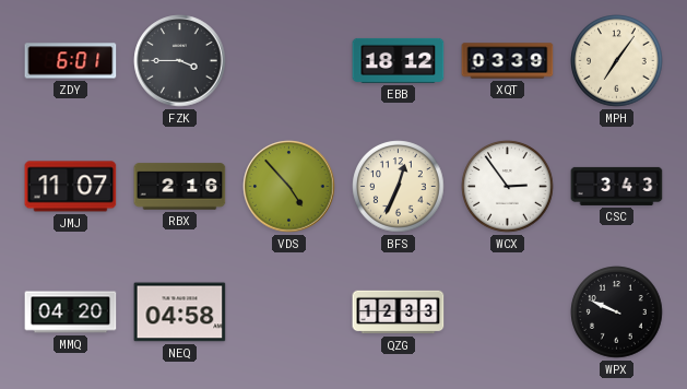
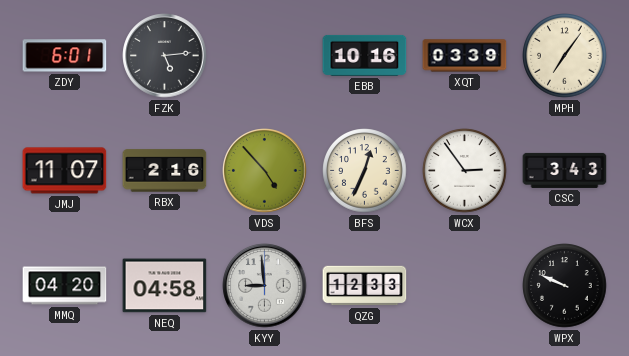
FZK: 3:45 -> 5:14 (165, 56)
EBB: 18:12 -> 10:16 (365, 55)
KYY: none -> 8:59 (265, 286)
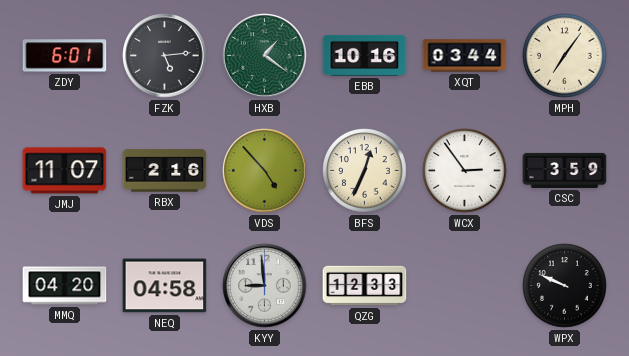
HXB: none -> 1:21 (265, 56)
XQT: 03:39 -> 03:44 (465, 56)
CSC: 3:43 -> 3:59 (565, 170)
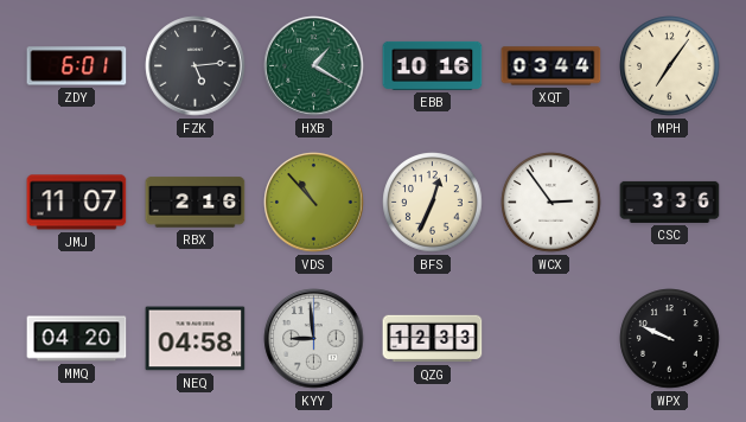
HXB: 1:21 -> 1:20 (314, 66)
VDS: 4:53 -> 10:53 (314, 203)
CSC: 3:59 -> 3:36 (670, 202)
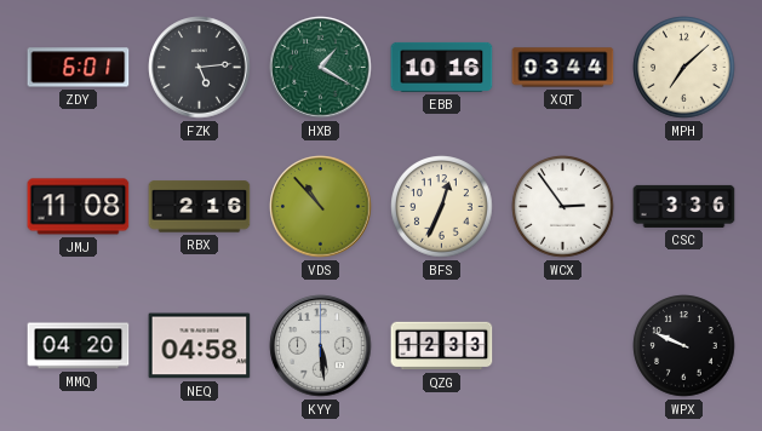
MPH: 7:06 -> 7:08 (684, 68)
JMJ: 11:07 -> 11:08 (79, 207)
KYY: 8:59 -> 5:29 (321, 346)
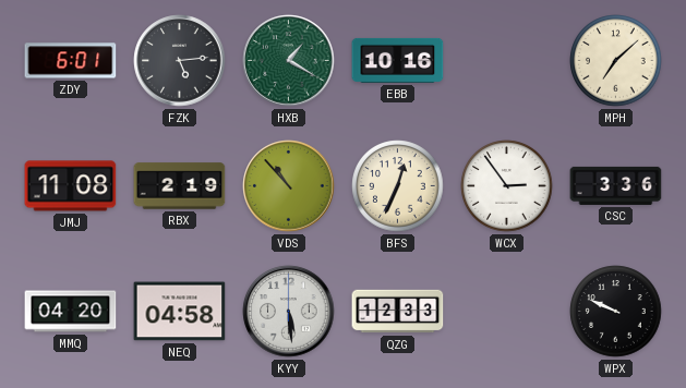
XQT: 03:44 -> none (563, 68)
RBX: 2:16 -> 2:19 (180, 186)
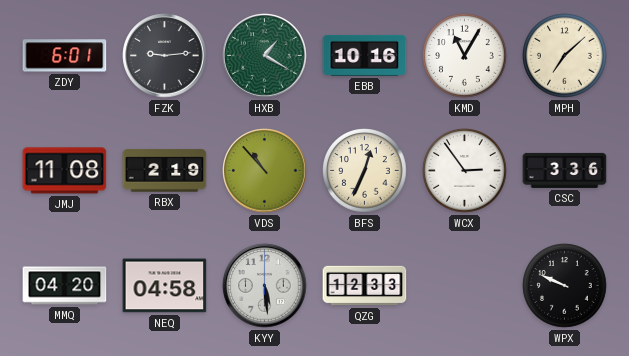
FZK: 5:14 -> 9:14 (165, 56)
KMD: none -> 11:05 (465, 56)
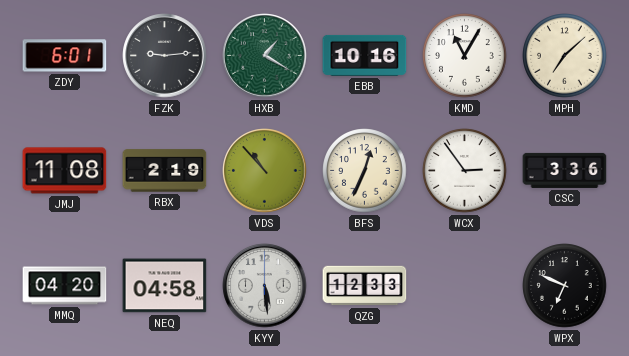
WPX: 9:49 -> 6:49 (565, 286)
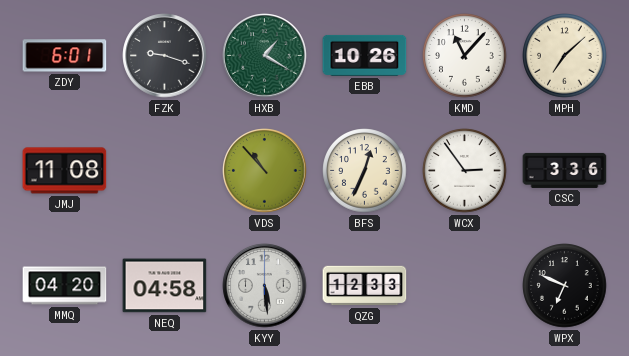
FZK: 9:14 -> 9:18 (165, 56)
EBB: 10:16 -> 10:26 (365, 55)
KMD: 11:05 -> 11:07 (465, 56)
RBX: 2:19 -> none (165, 171)
